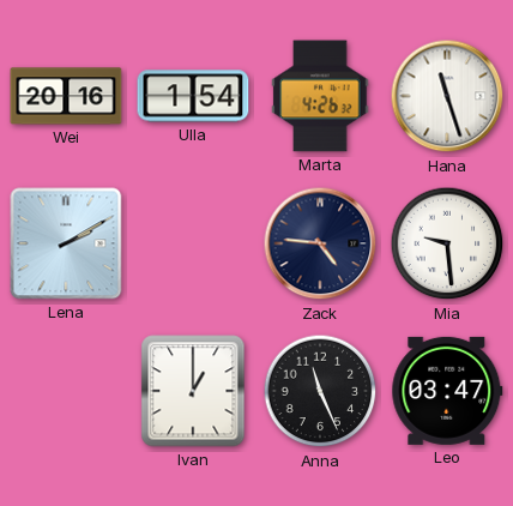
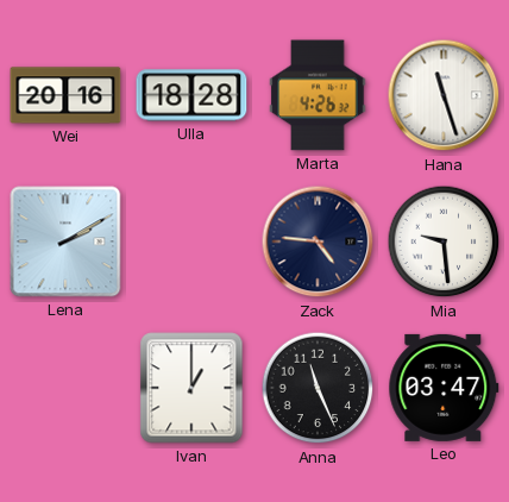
Ulla: 1:54 -> 18:28 (191, 95)
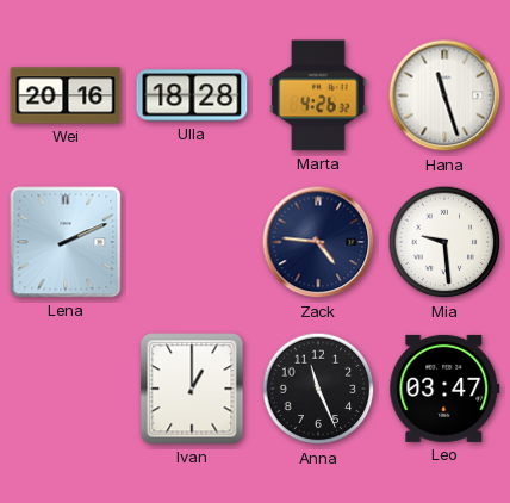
Lena: 2:10 -> 2:11 (66, 242)
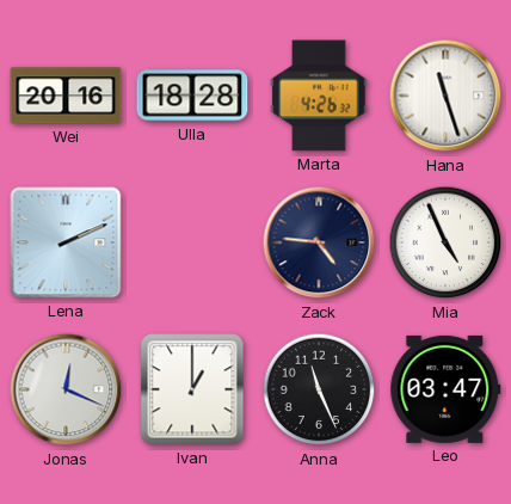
Mia: 9:29 -> 4:56 (445, 242)
Jonas: none -> 12:19 (66, 389)
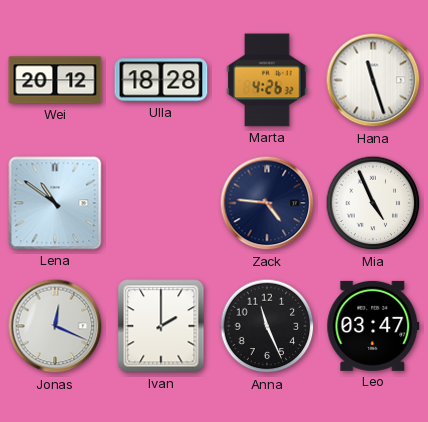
Wei: 20:16 -> 20:12 (55, 80)
Lena: 2:11 -> 10:51 (55, 203)
Ivan: 1:00 -> 2:00 (161, 326)
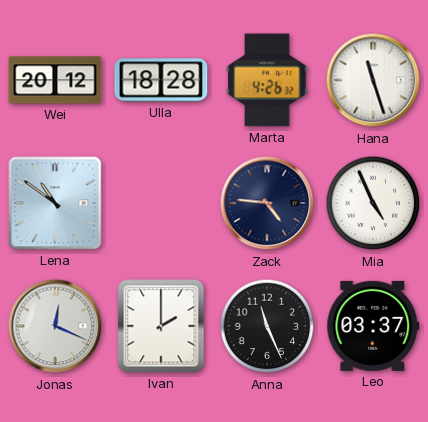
Leo: 03:47 -> 03:37 (373, 326)
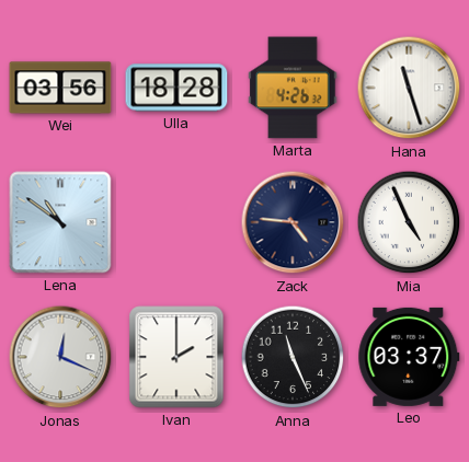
Wei: 20:12 -> 03:56 (60, 88)
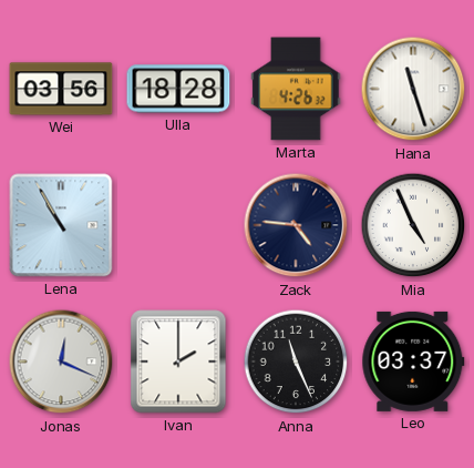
Lena: 10:51 -> 10:55 (61, 225)
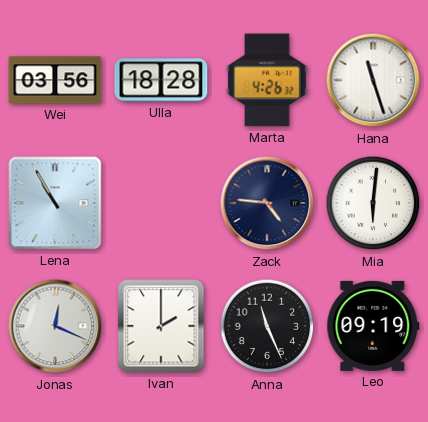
Mia: 4:56 -> 6:01 (373, 203)
Leo: 03:37 -> 09:19 (373, 326)
